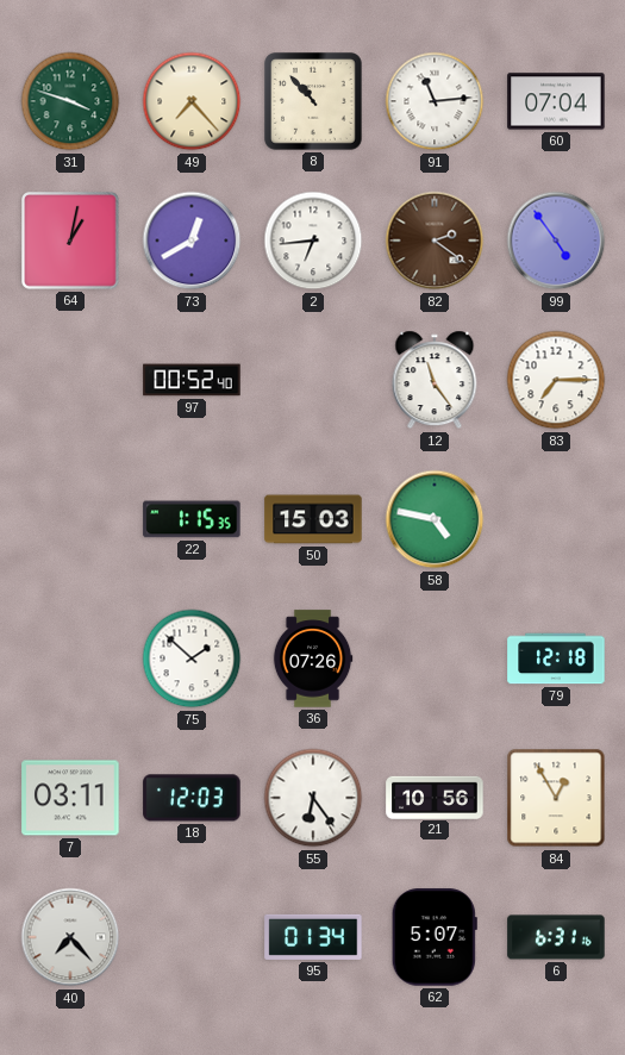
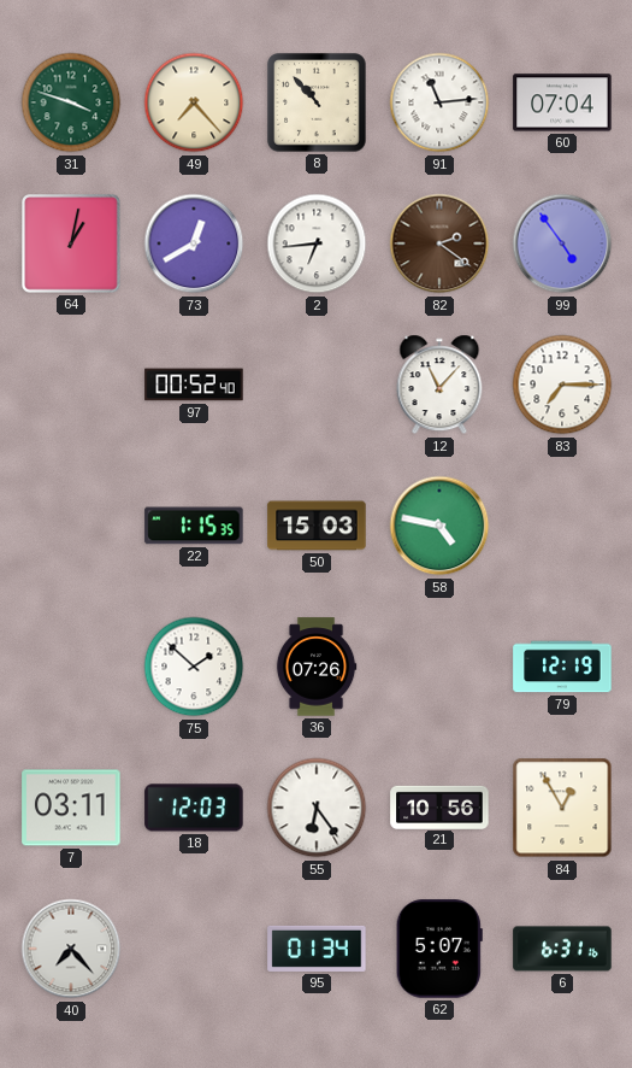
12: 11:24 -> 11:07 (439, 385)
79: 12:18 -> 12:19 (562, 667)
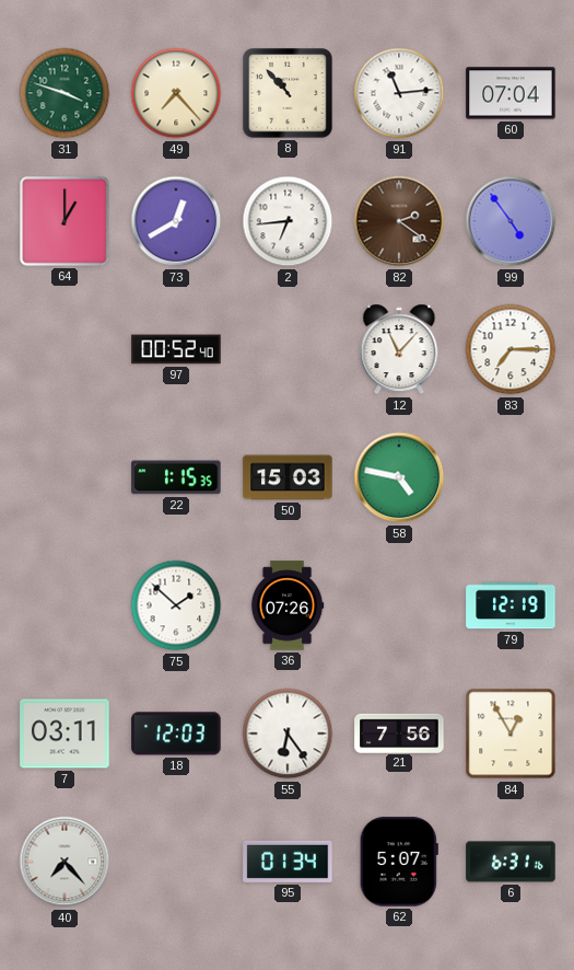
64: 1:02 -> 1:00 (66, 222)
21: 10:56 -> 7:56 (399, 732)
